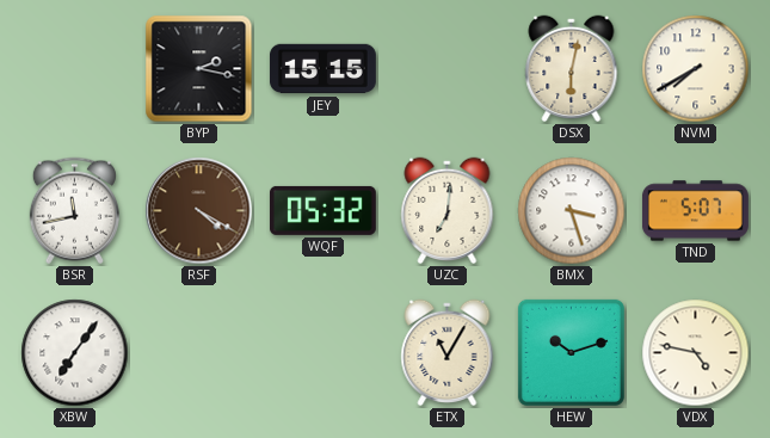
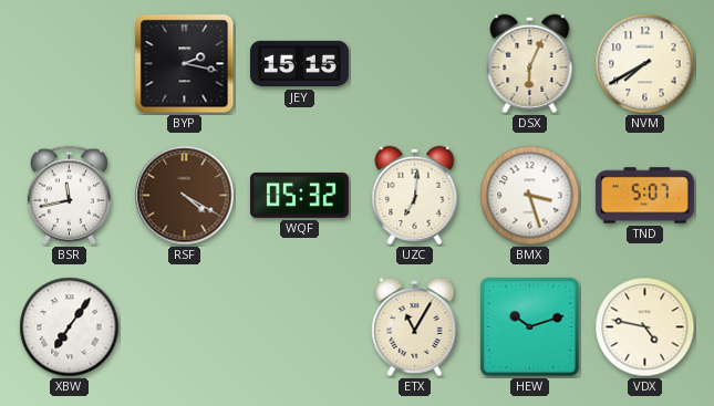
DSX: 6:02 -> 6:04 (530, 64)
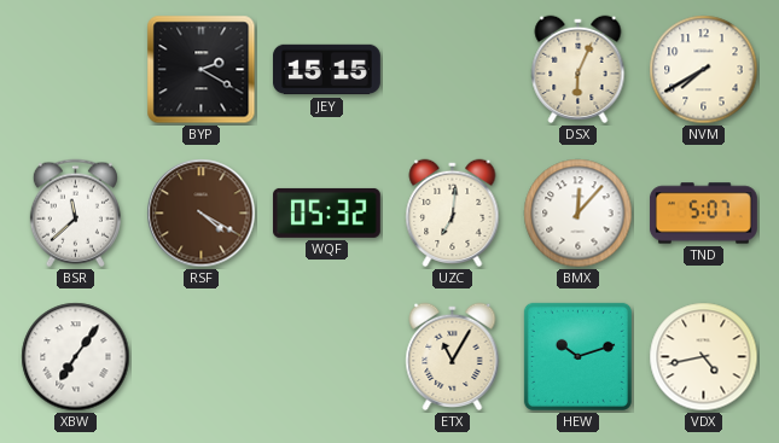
BYP: 2:17 -> 2:20 (202, 70)
BSR: 11:43 -> 11:38 (75, 214)
BMX: 3:27 -> 12:07 (579, 214)
VDX: 4:47 -> 4:43 (704, 357)
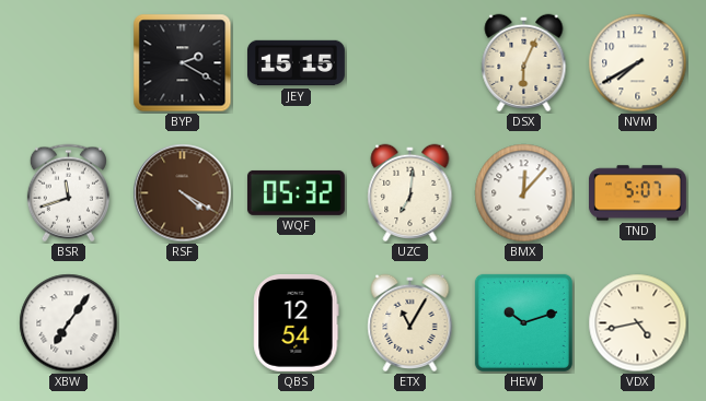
BSR: 11:38 -> 11:42 (68, 193)
QBS: none -> 12:54 (297, 322)
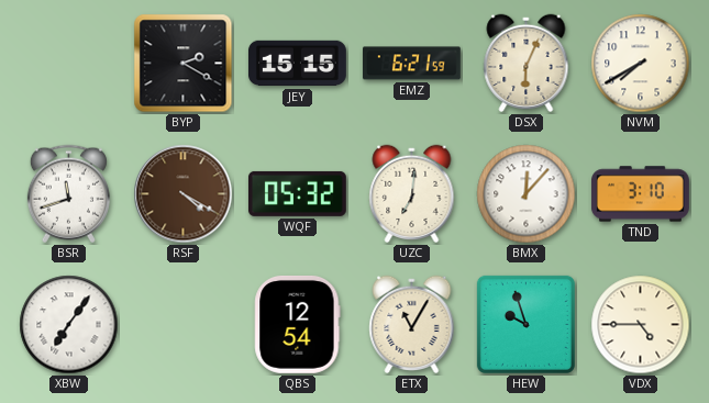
EMZ: none -> 6:21 (411, 64)
TND: 5:07 -> 3:10 (640, 194)
HEW: 10:12 -> 9:57 (525, 324)
VDX: 4:43 -> 4:45 (641, 325)
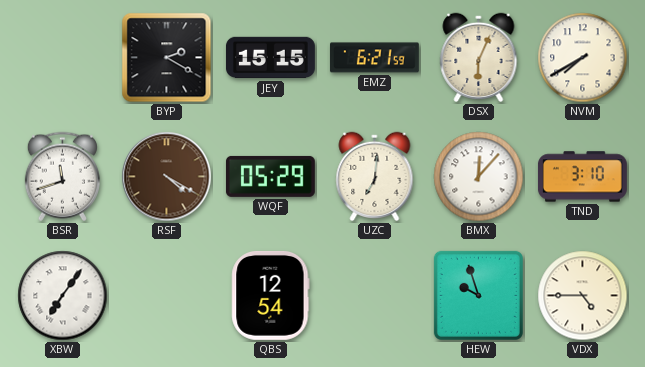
WQF: 05:32 -> 05:29 (270, 176)
ETX: 11:05 -> none (412, 325)
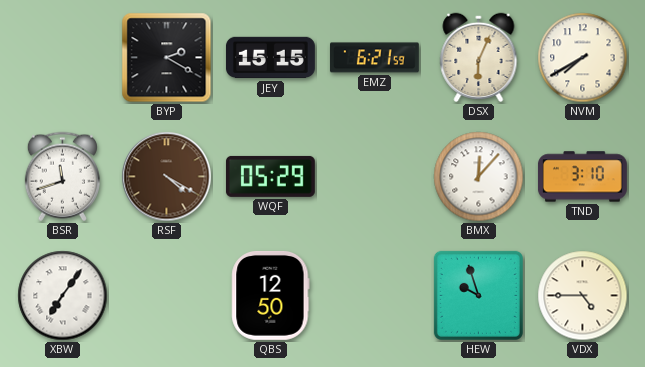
UZC: 7:01 -> none (375, 177)
QBS: 12:54 -> 12:50 (271, 295)
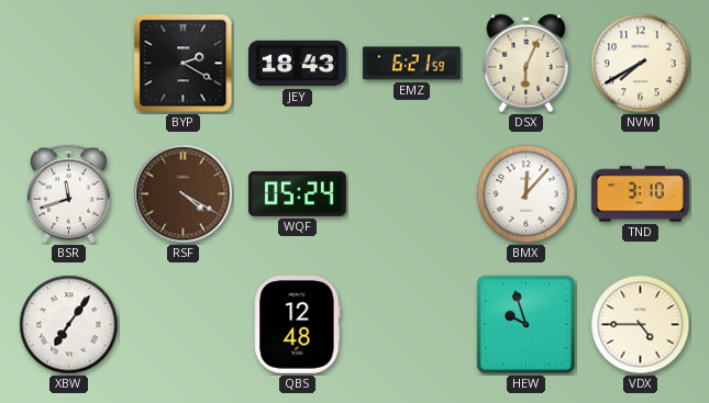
JEY: 15:15 -> 18:43 (297, 64)
WQF: 05:29 -> 05:24 (297, 193)
QBS: 12:50 -> 12:48 (298, 324)
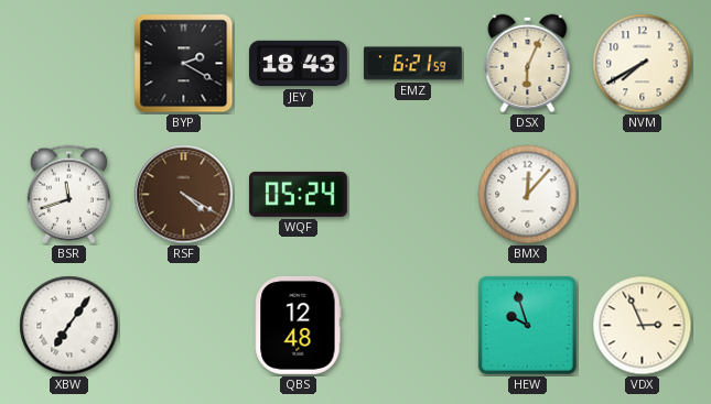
TND: 3:10 -> none (640, 194)
VDX: 4:45 -> 2:56 (643, 326)
